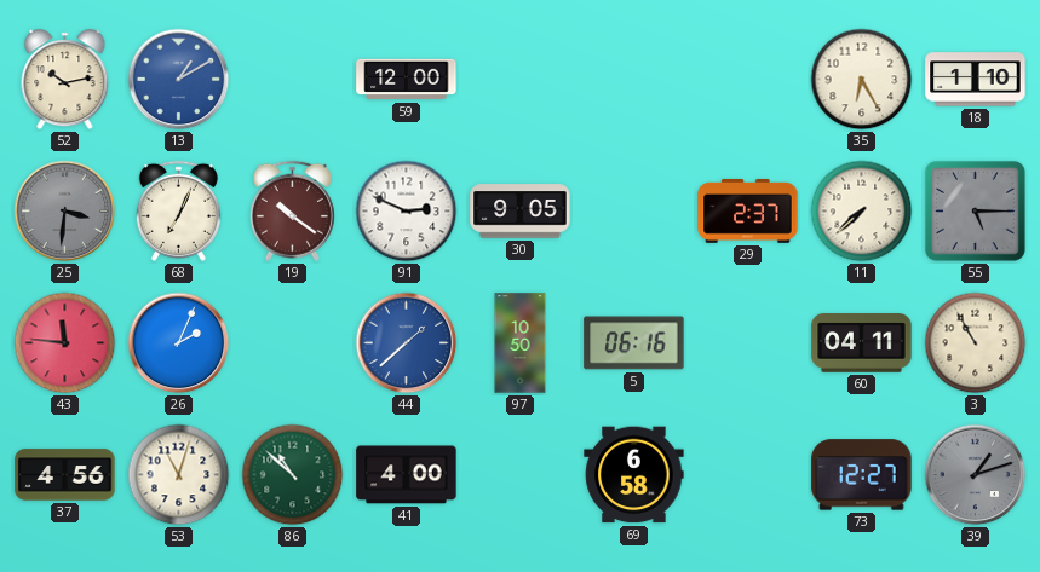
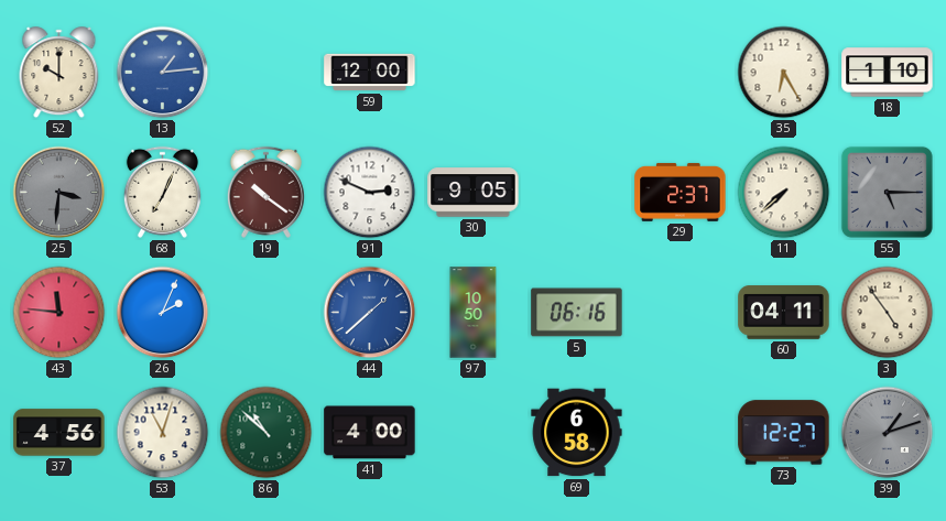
52: 10:13 -> 10:00 (59, 73)
13: 1:10 -> 1:14 (163, 73)
3: 10:55 -> 4:54 (888, 313)
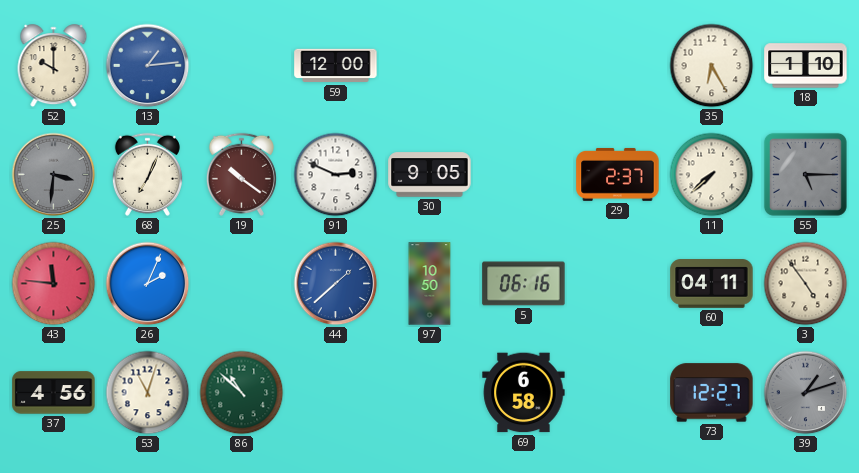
41: 4:00 -> none (370, 433)
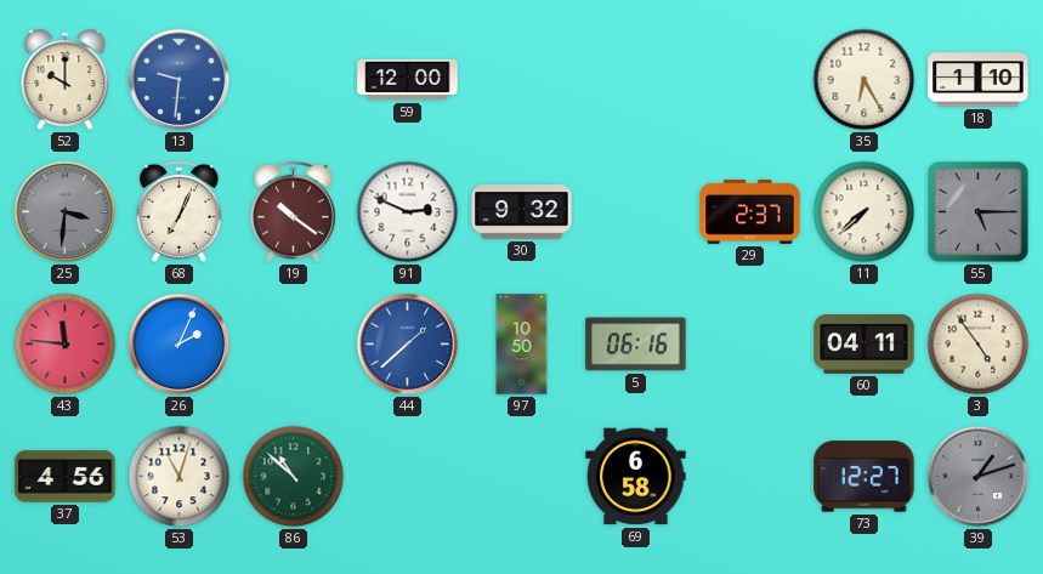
13: 1:14 -> 9:31 (180, 80)
30: 9:05 -> 9:32 (522, 212)
